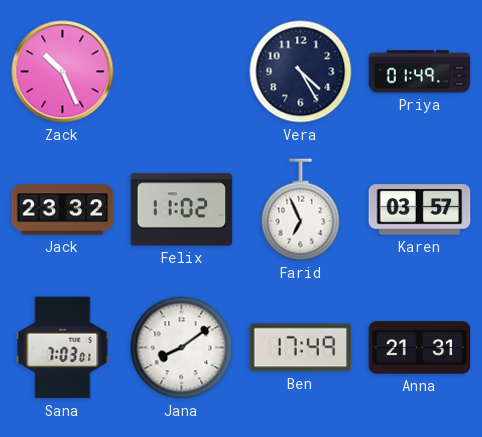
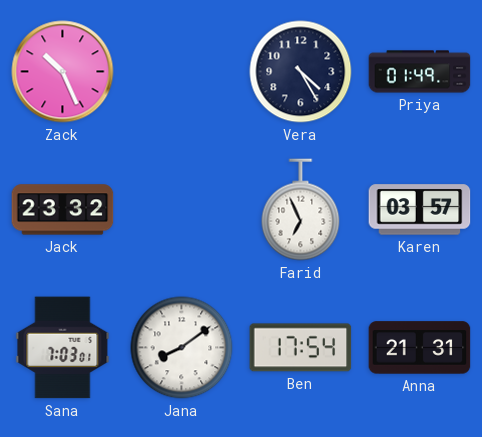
Felix: 11:02 -> none (182, 210)
Ben: 17:49 -> 17:54 (301, 348)
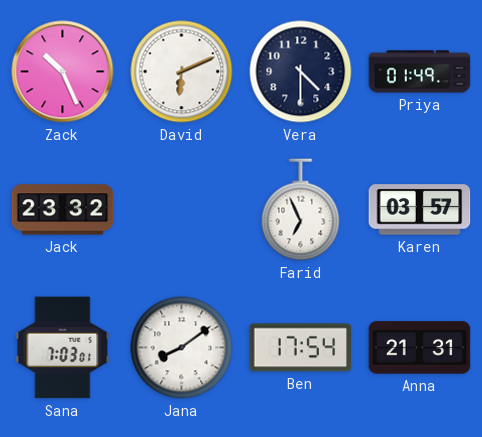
David: none -> 6:11 (182, 72)
Vera: 4:25 -> 4:30 (301, 72)
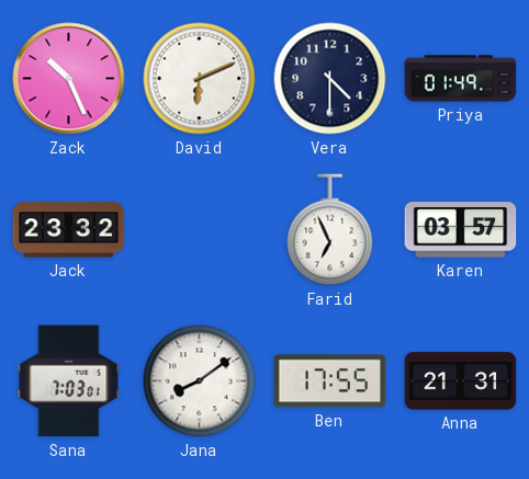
Ben: 17:54 -> 17:55 (330, 381)
